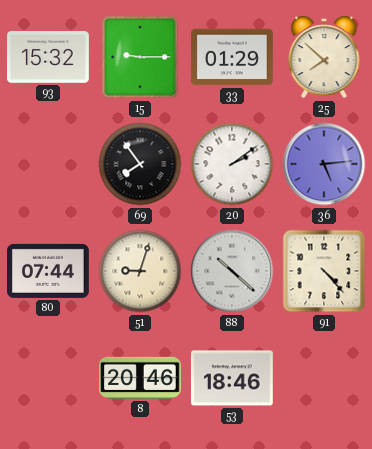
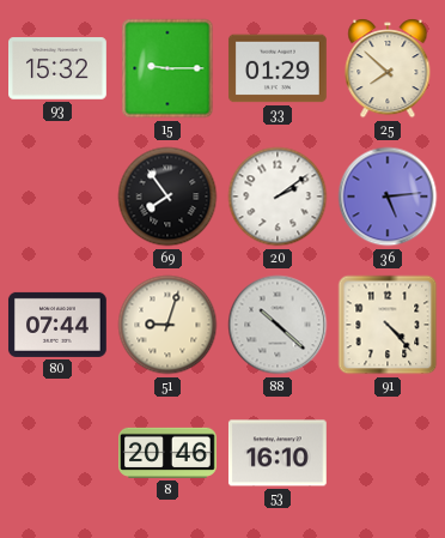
53: 18:46 -> 16:10 (278, 453)
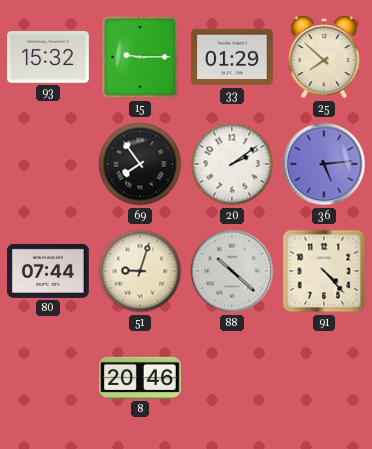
53: 16:10 -> none (278, 453)
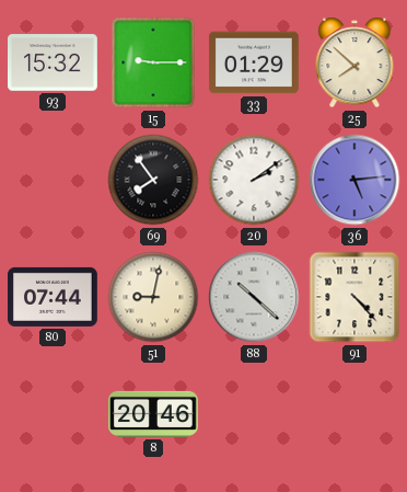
51: 9:03 -> 9:02 (153, 297)
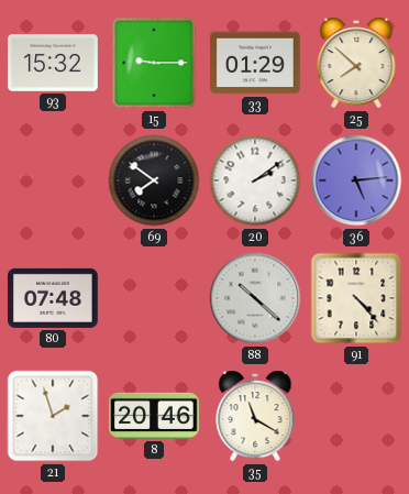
69: 7:54 -> 7:51 (154, 180)
80: 07:44 -> 07:48 (53, 298)
51: 9:02 -> none (153, 297)
21: none -> 1:57 (53, 416)
35: none -> 11:20 (255, 416)
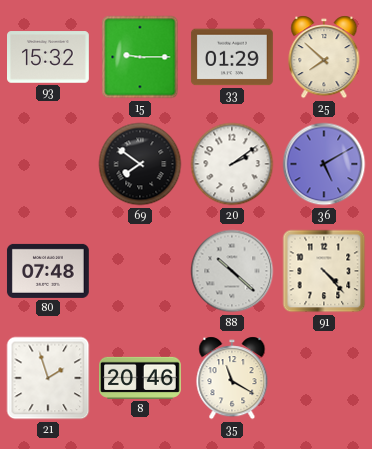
36: 5:14 -> 5:10 (324, 164)
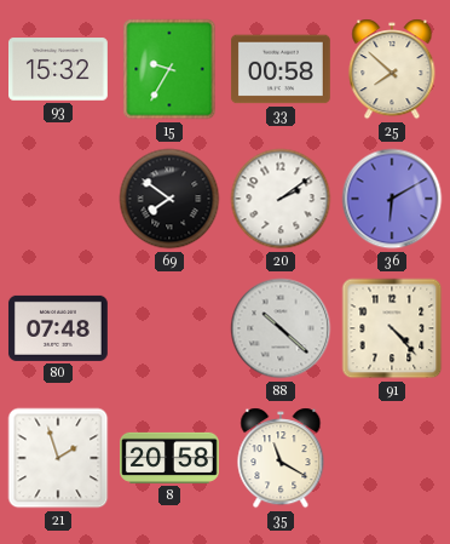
15: 9:15 -> 9:35 (169, 69)
33: 01:29 -> 00:58 (281, 69)
36: 5:10 -> 6:10 (392, 199)
8: 20:46 -> 20:58 (171, 458)
